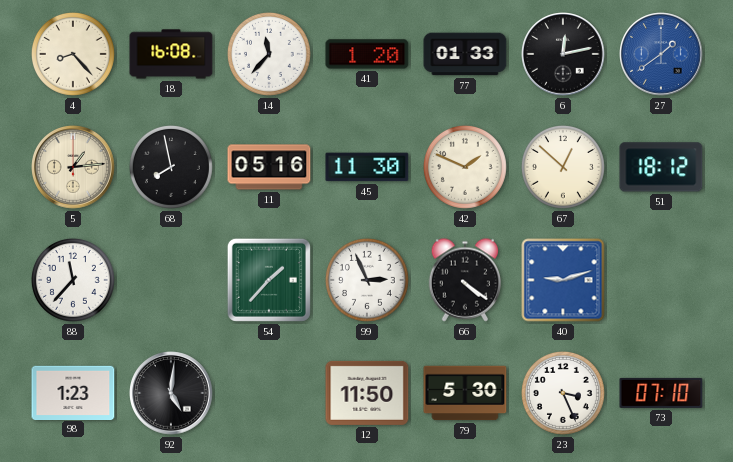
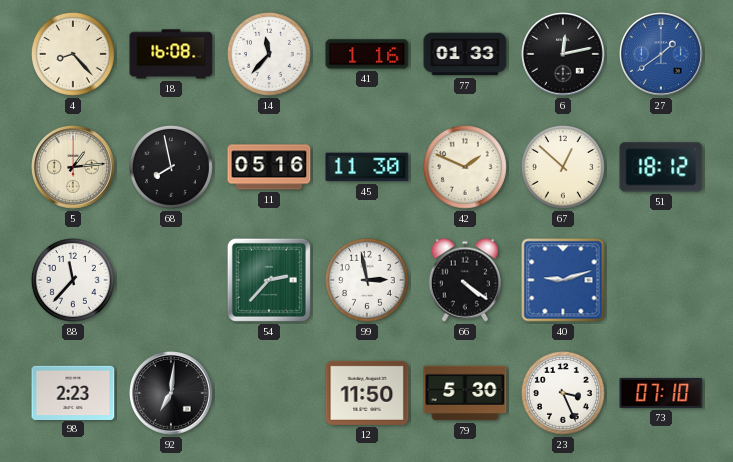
41: 1:20 -> 1:16 (367, 54)
54: 1:37 -> 2:37 (269, 280)
99: 2:56 -> 2:58 (367, 280)
98: 1:23 -> 2:23 (73, 392)
92: 5:01 -> 7:01 (171, 393)
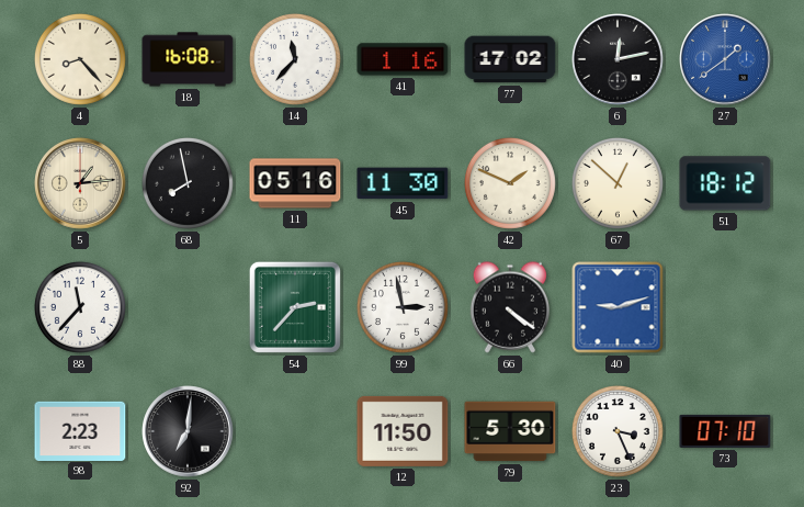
77: 01:33 -> 17:02 (510, 59)
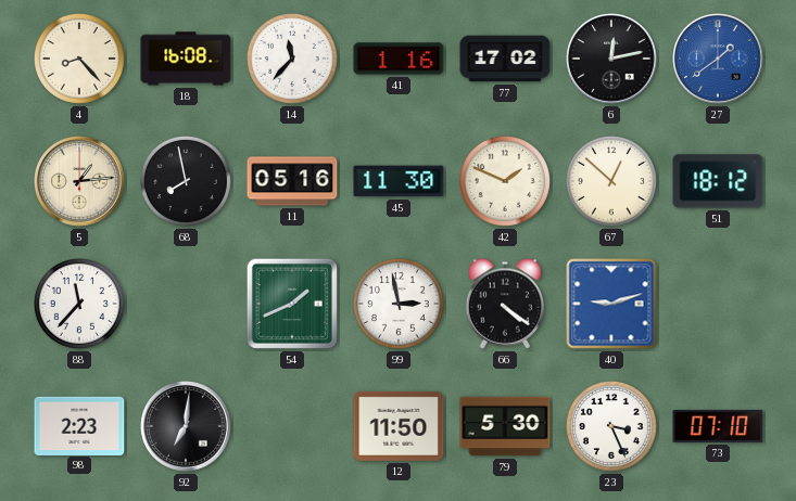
54: 2:37 -> 1:41 (292, 304)
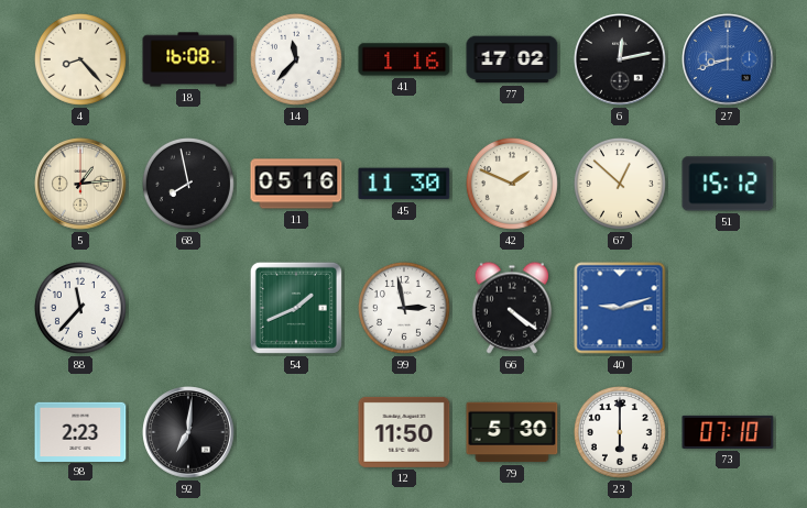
27: 1:39 -> 8:42 (728, 59)
51: 18:12 -> 15:12 (728, 184)
23: 3:26 -> 6:00 (620, 432)
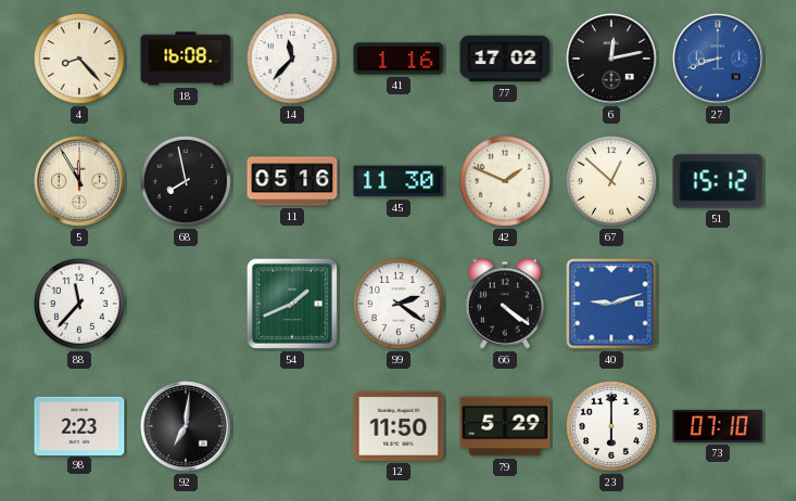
5: 1:14 -> 11:55 (79, 181)
99: 2:58 -> 2:21 (399, 304)
79: 5:30 -> 5:29 (505, 426)
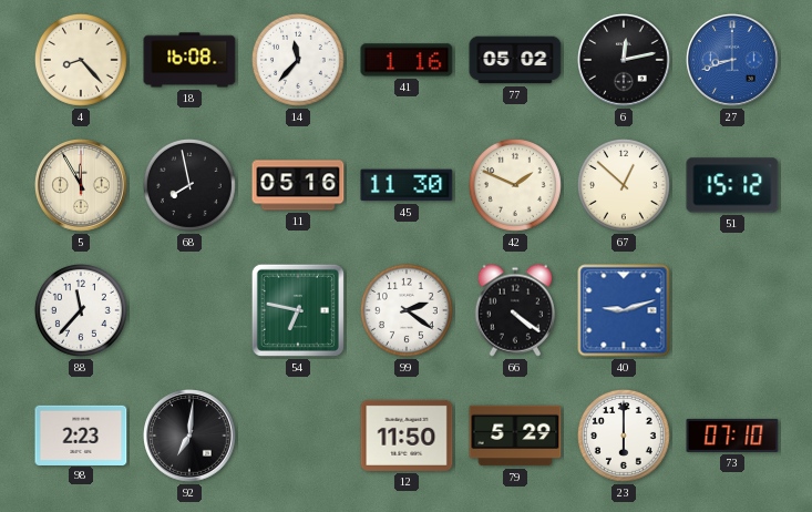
77: 17:02 -> 05:02 (515, 60)
54: 1:41 -> 6:47 (298, 310)
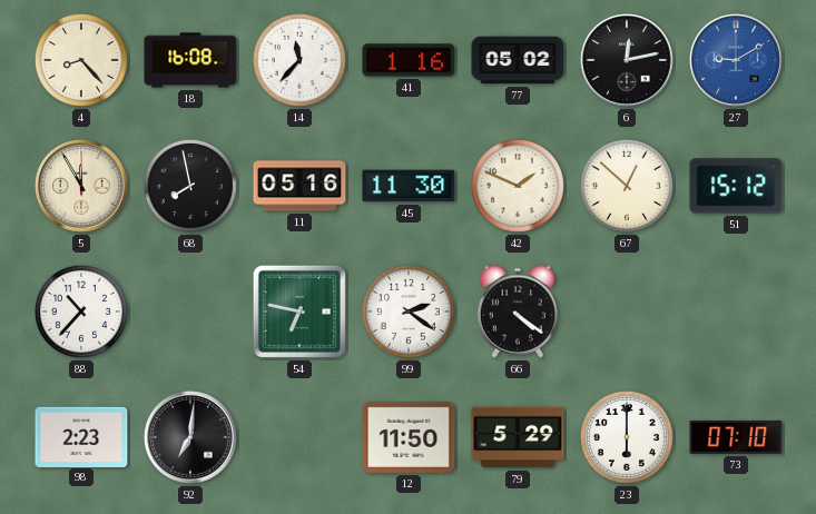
27: 8:42 -> 9:10 (736, 60)
88: 11:37 -> 10:37 (81, 312)
40: 9:12 -> none (624, 310)
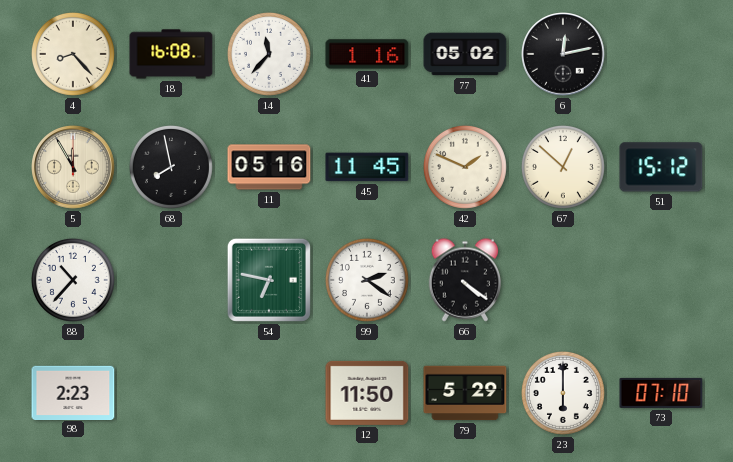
27: 9:10 -> none (736, 60)
45: 11:30 -> 11:45 (367, 167)
92: 7:01 -> none (190, 437)
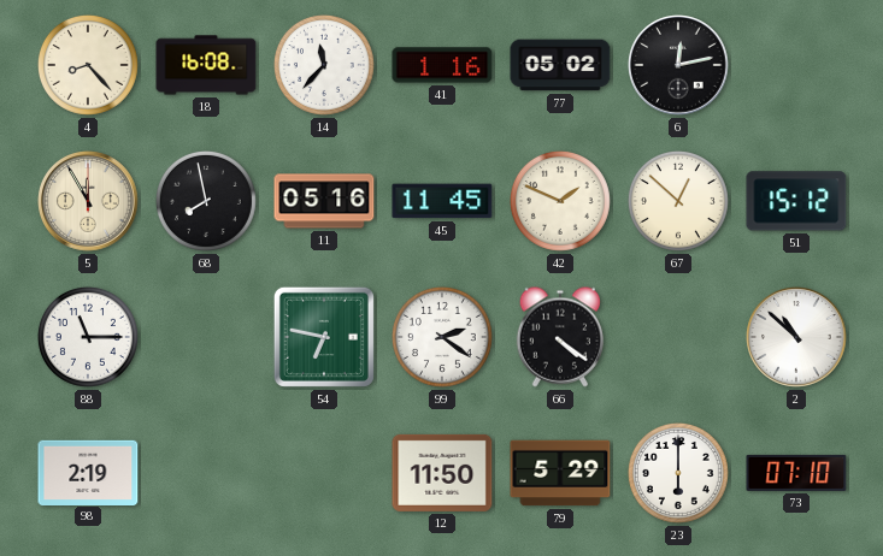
88: 10:37 -> 11:15 (88, 337)
2: none -> 10:52 (796, 337)
98: 2:23 -> 2:19 (88, 472)
